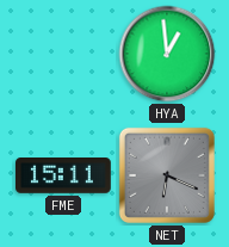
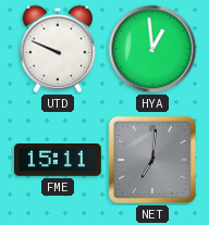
UTD: none -> 9:49 (58, 49)
NET: 6:19 -> 7:01 (152, 160)
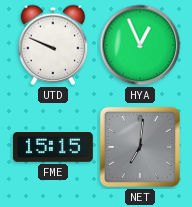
HYA: 12:59 -> 12:56 (140, 45)
FME: 15:11 -> 15:15 (54, 147)
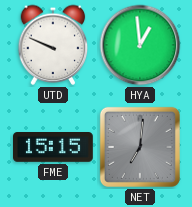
HYA: 12:56 -> 12:59 (140, 45)
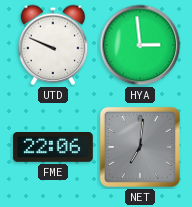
HYA: 12:59 -> 2:59 (140, 45)
FME: 15:15 -> 22:06 (54, 147)
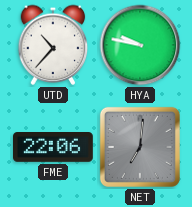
UTD: 9:49 -> 10:37 (53, 45)
HYA: 2:59 -> 9:47 (140, 45)
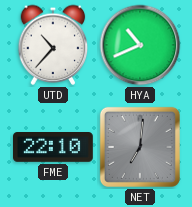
HYA: 9:47 -> 10:41 (140, 45)
FME: 22:06 -> 22:10 (54, 147)
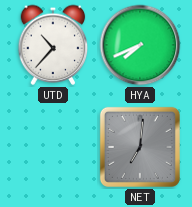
HYA: 10:41 -> 7:41 (140, 45)
FME: 22:10 -> none (54, 147)
